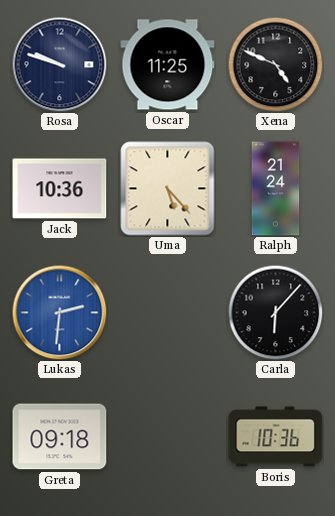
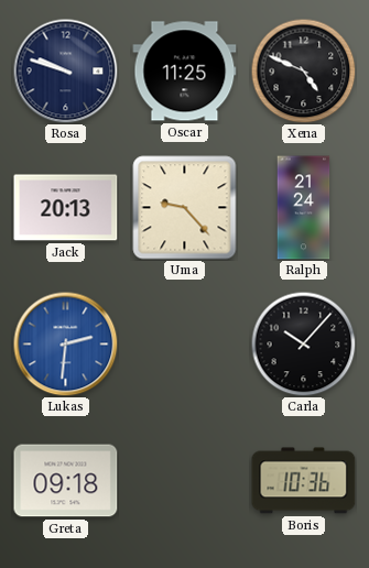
Jack: 10:36 -> 20:13 (66, 208)
Uma: 5:23 -> 9:23 (185, 208)
Carla: 6:07 -> 10:07 (303, 343)
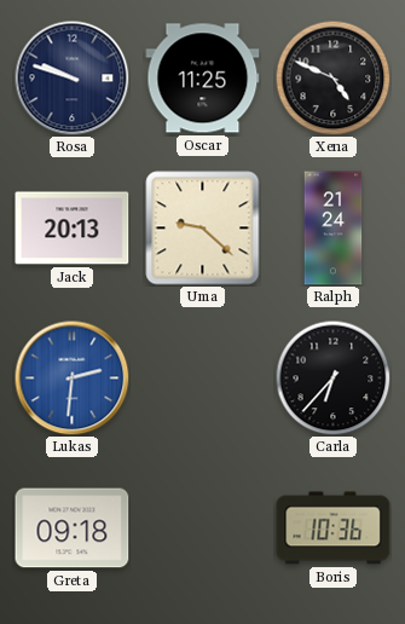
Uma: 9:23 -> 9:22 (203, 229)
Carla: 10:07 -> 6:37 (332, 377)
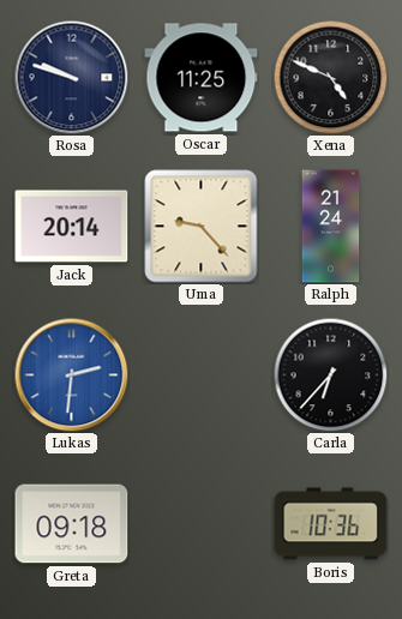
Jack: 20:13 -> 20:14 (72, 227)
Uma: 9:22 -> 9:23 (202, 227)
